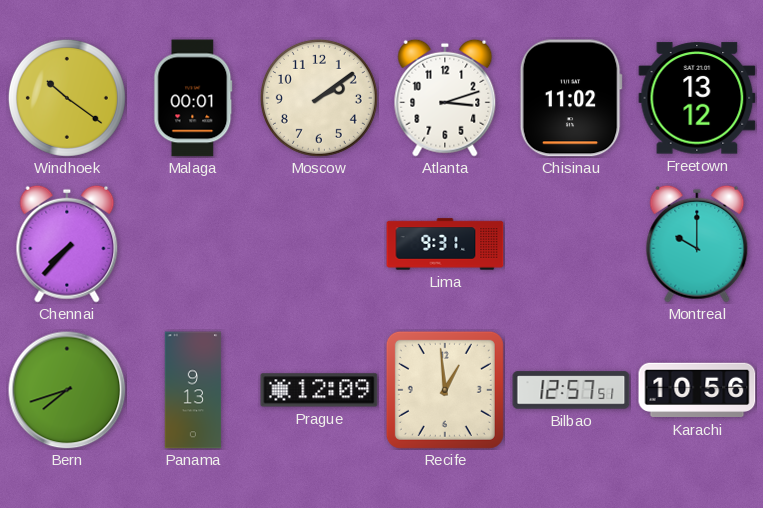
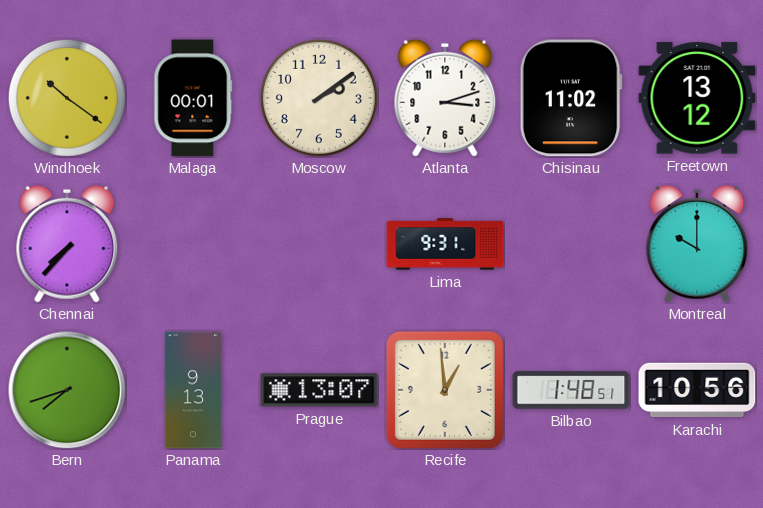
Prague: 12:09 -> 13:07 (319, 390)
Bilbao: 12:57 -> 1:48 (571, 390)
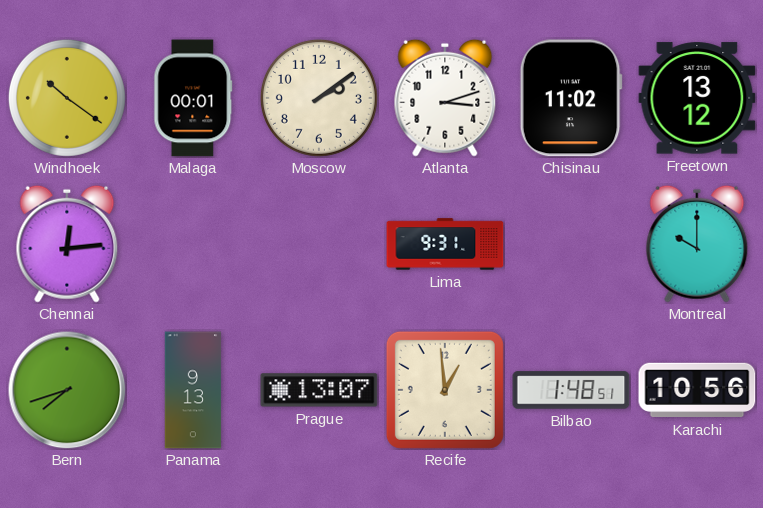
Chennai: 7:37 -> 12:14 (67, 244)
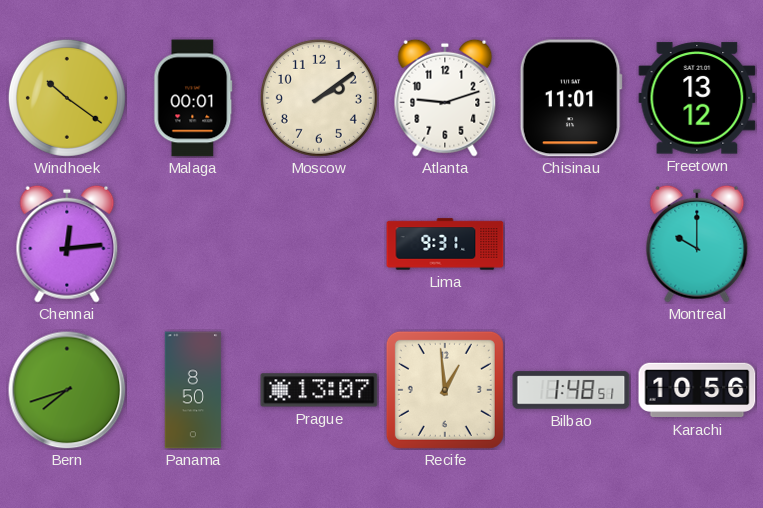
Atlanta: 3:12 -> 9:12 (445, 98)
Chisinau: 11:02 -> 11:01 (571, 98)
Panama: 9:13 -> 8:50 (193, 390)
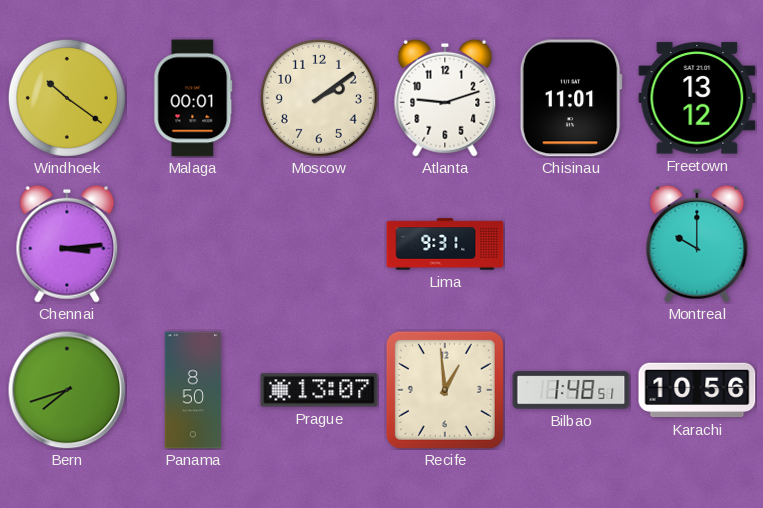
Chennai: 12:14 -> 3:14 (67, 244)
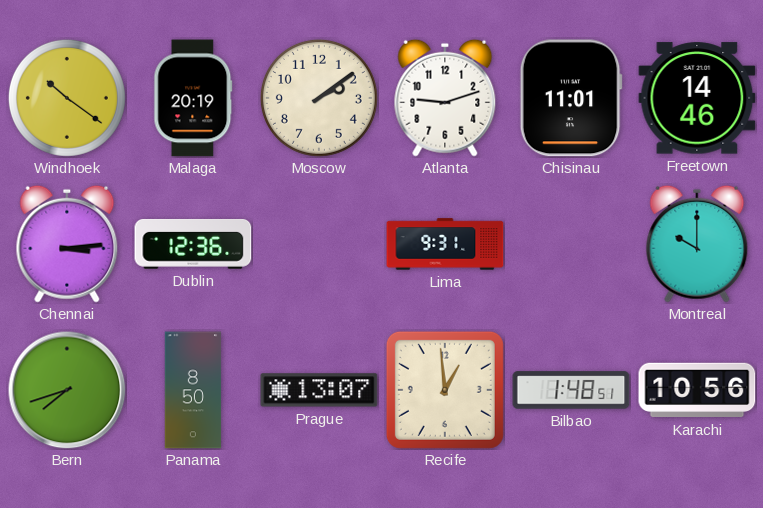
Malaga: 00:01 -> 20:19 (193, 98)
Freetown: 13:12 -> 14:46 (697, 98)
Dublin: none -> 12:36 (193, 244)
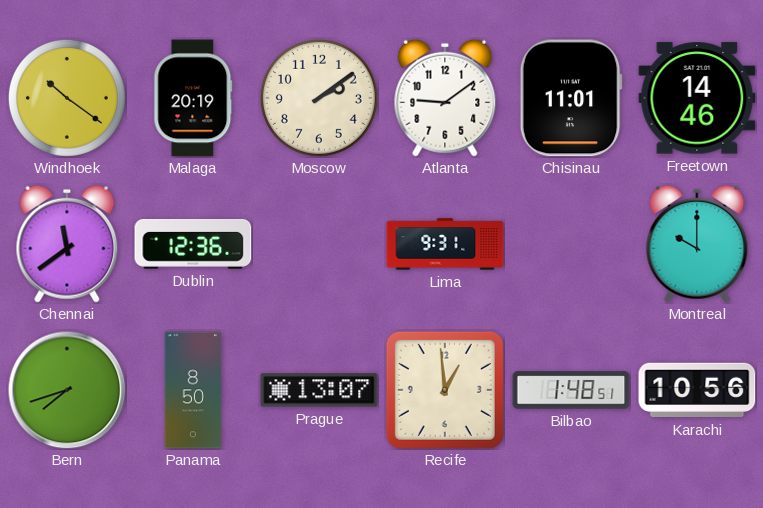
Atlanta: 9:12 -> 9:09 (445, 98)
Chennai: 3:14 -> 11:39 (67, 244)
